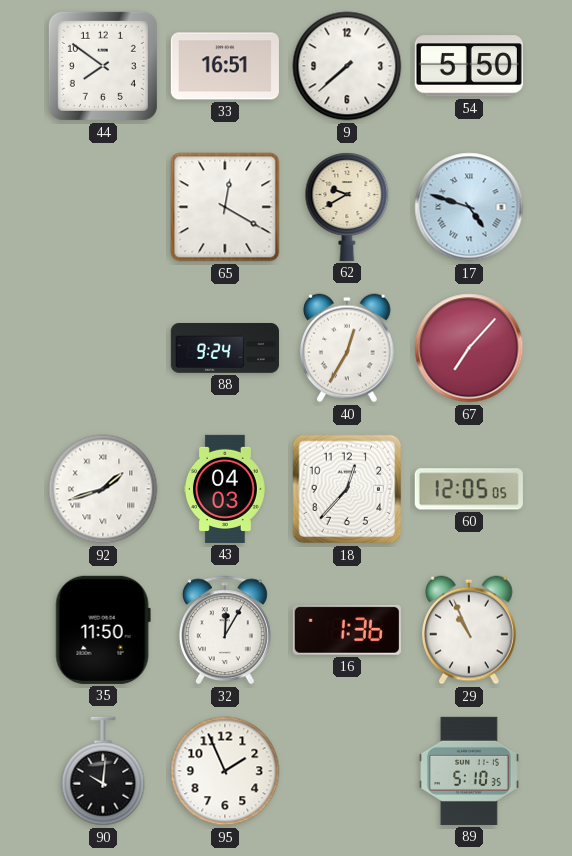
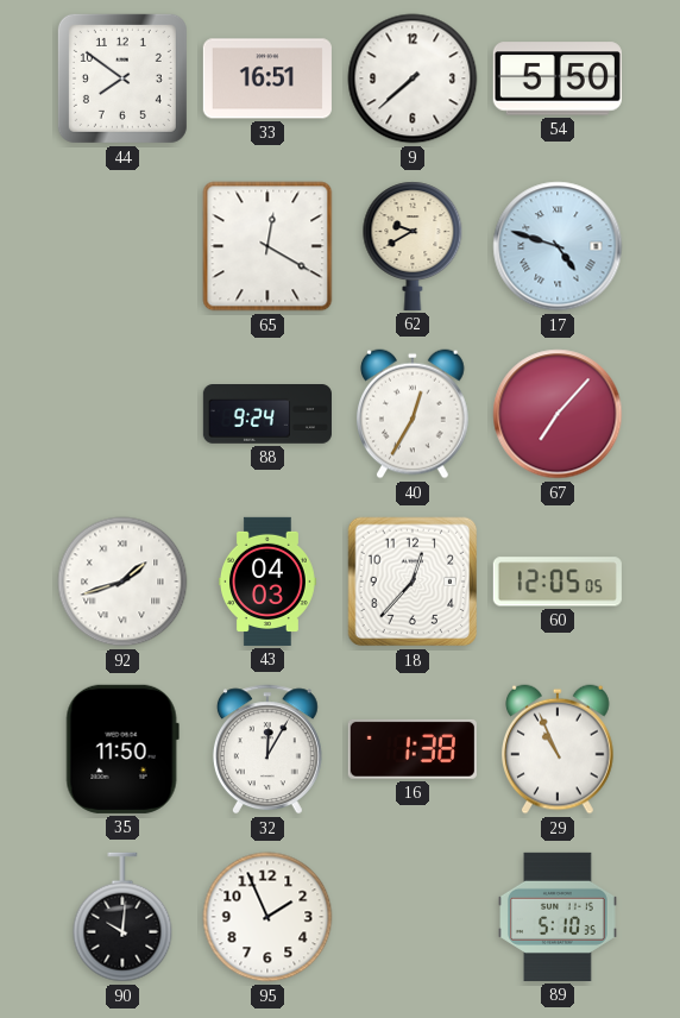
16: 1:36 -> 1:38 (413, 749)
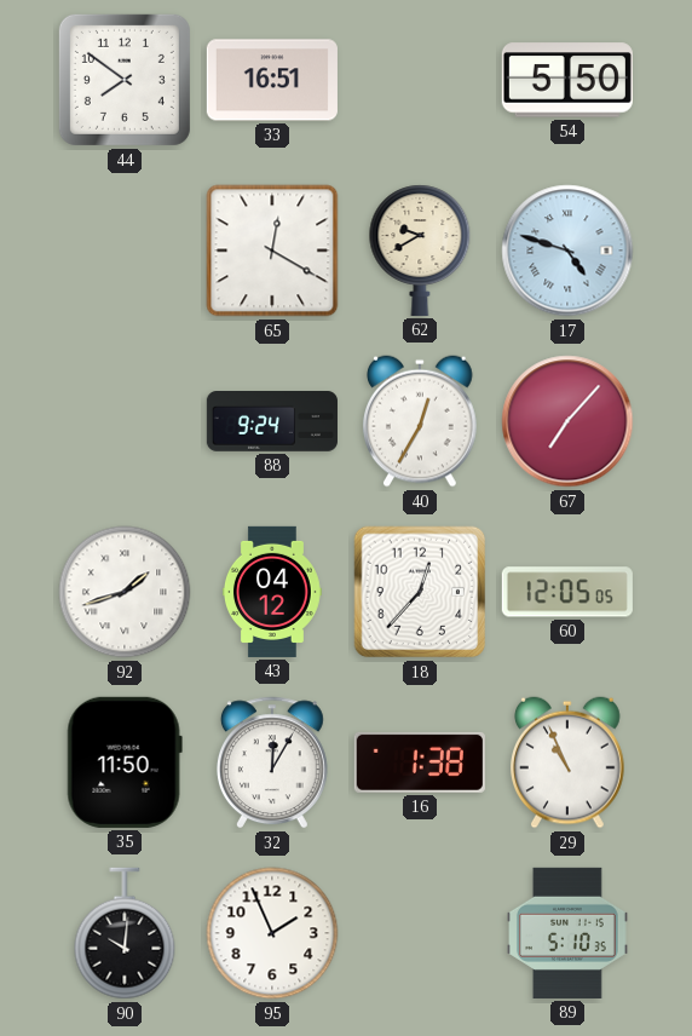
9: 7:38 -> none (413, 78)
43: 04:03 -> 04:12 (273, 592)
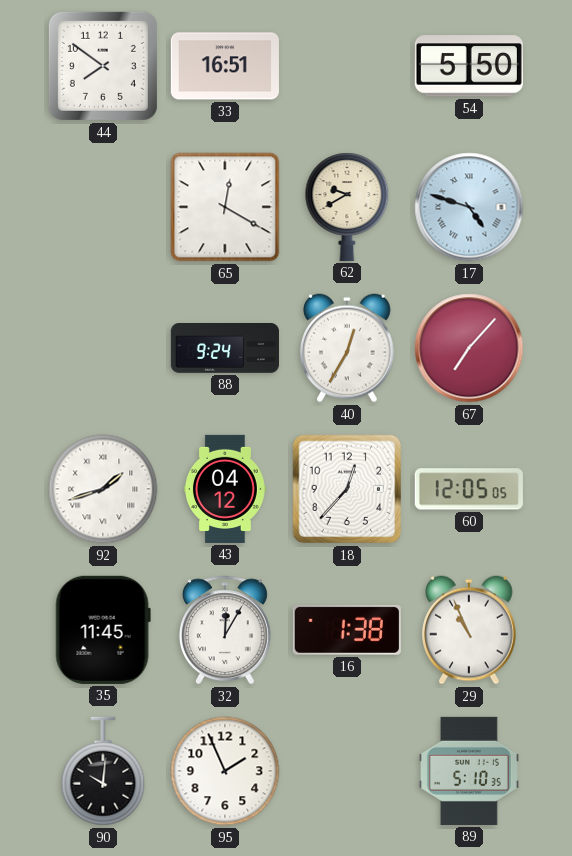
35: 11:50 -> 11:45 (103, 630)
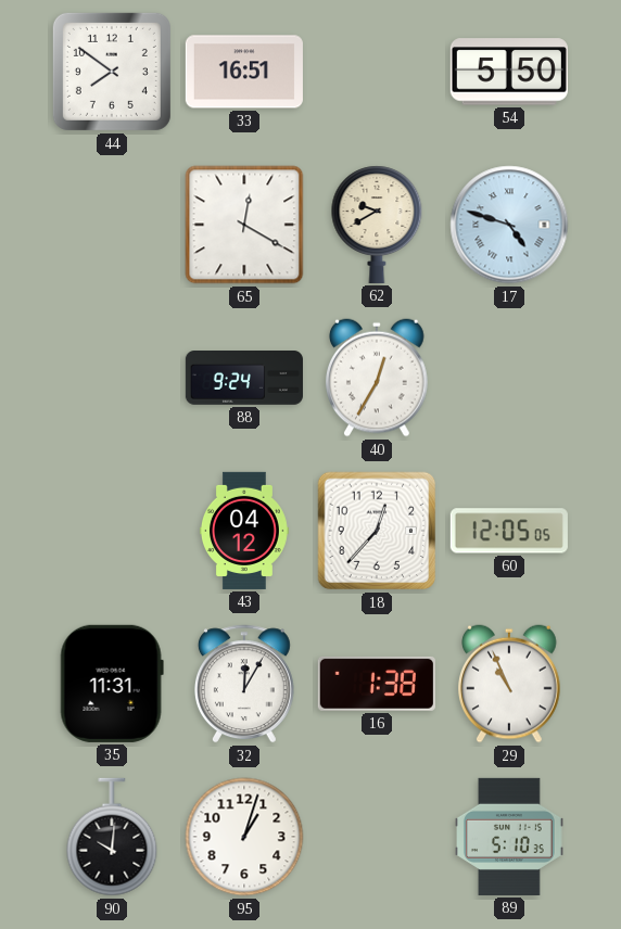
67: 7:07 -> none (469, 348)
92: 1:42 -> none (103, 489)
35: 11:45 -> 11:31 (112, 684)
95: 1:56 -> 1:03 (244, 837)
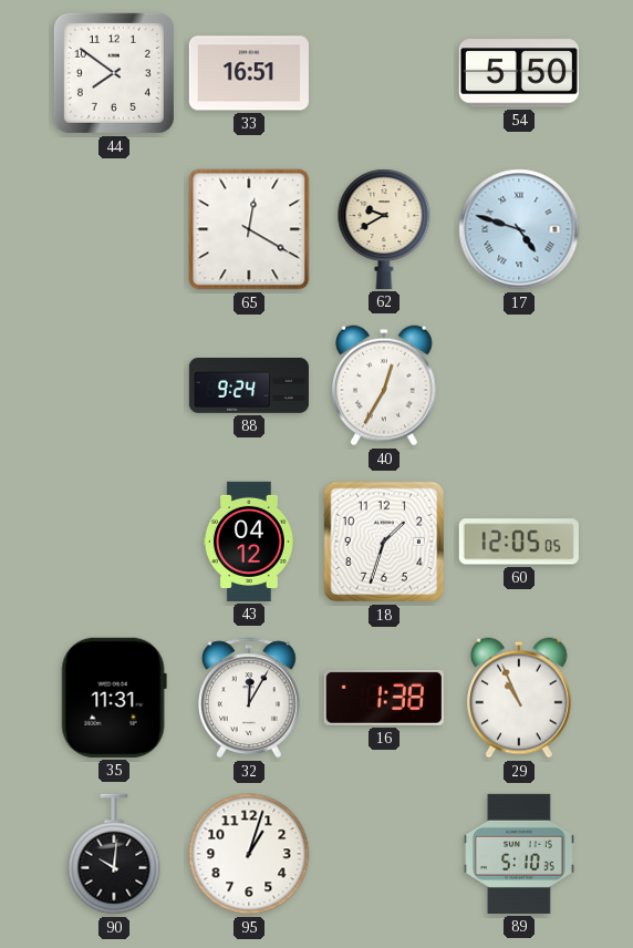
18: 12:37 -> 1:33 (384, 542)
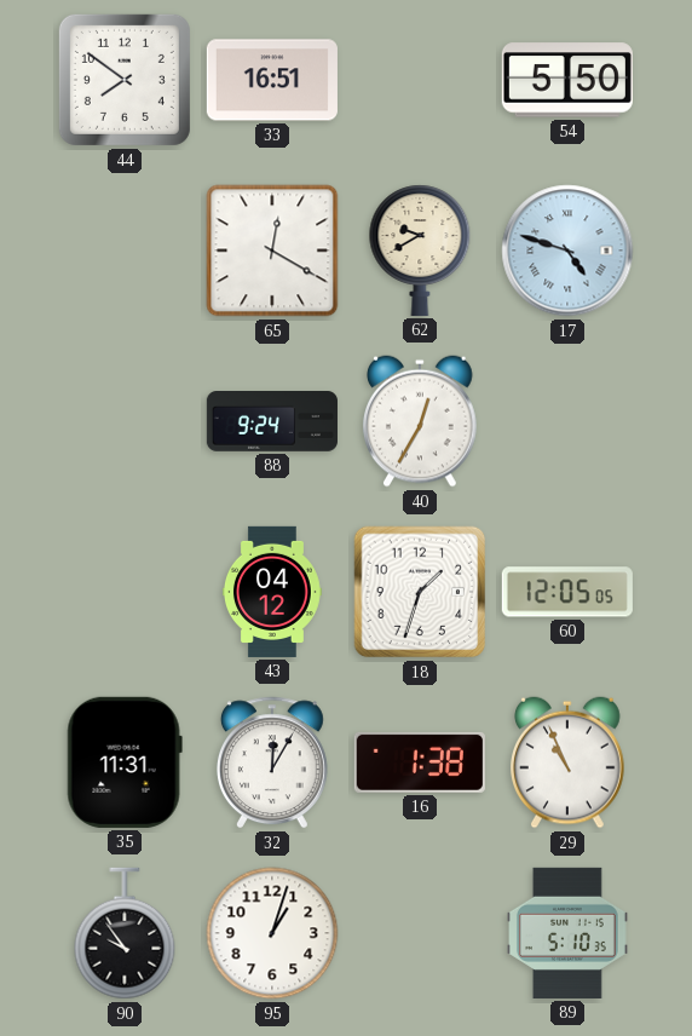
90: 10:01 -> 9:54 (125, 933)
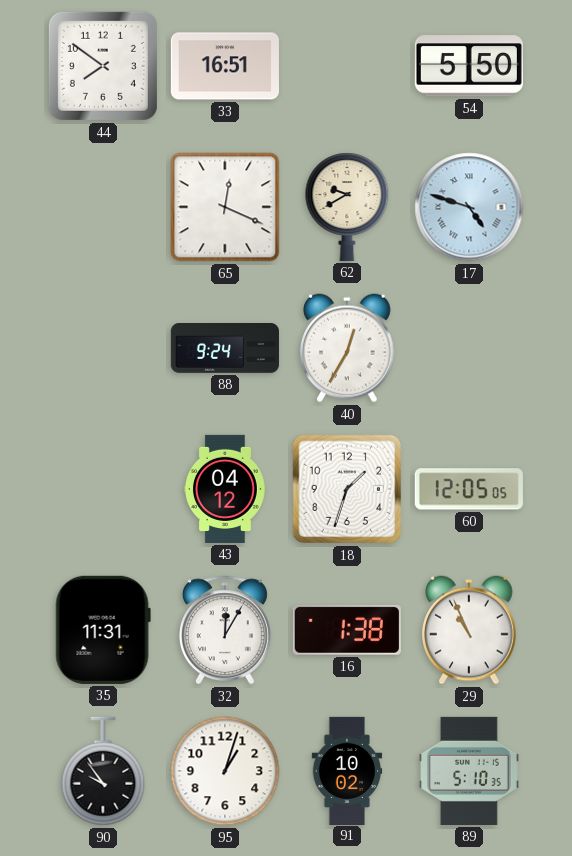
65: 12:20 -> 12:19 (225, 207)
91: none -> 10:02 (347, 770)
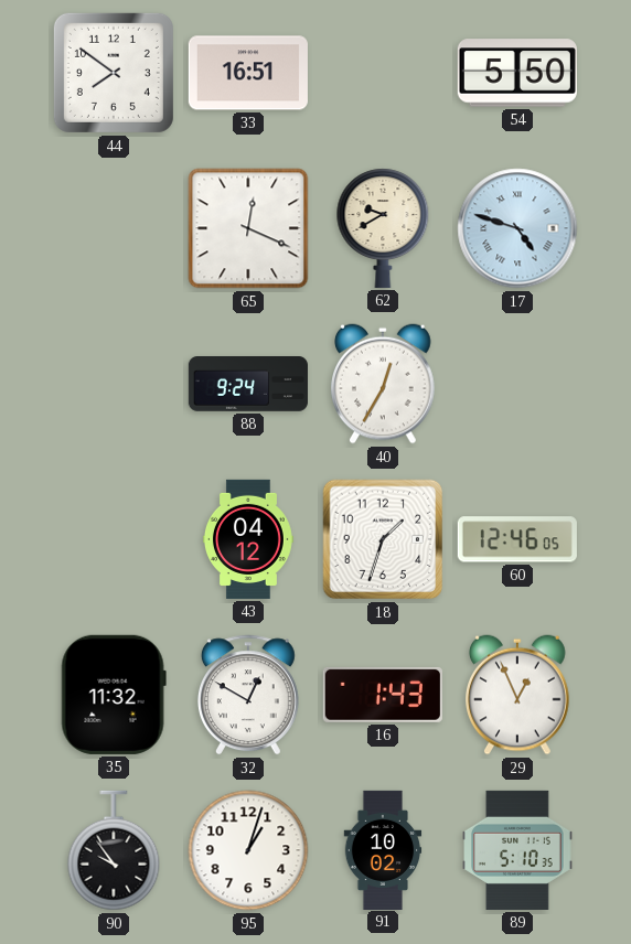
60: 12:05 -> 12:46 (517, 539)
35: 11:31 -> 11:32 (114, 695)
32: 12:05 -> 12:50 (248, 695)
16: 1:38 -> 1:43 (383, 695)
29: 10:56 -> 12:56 (518, 695)
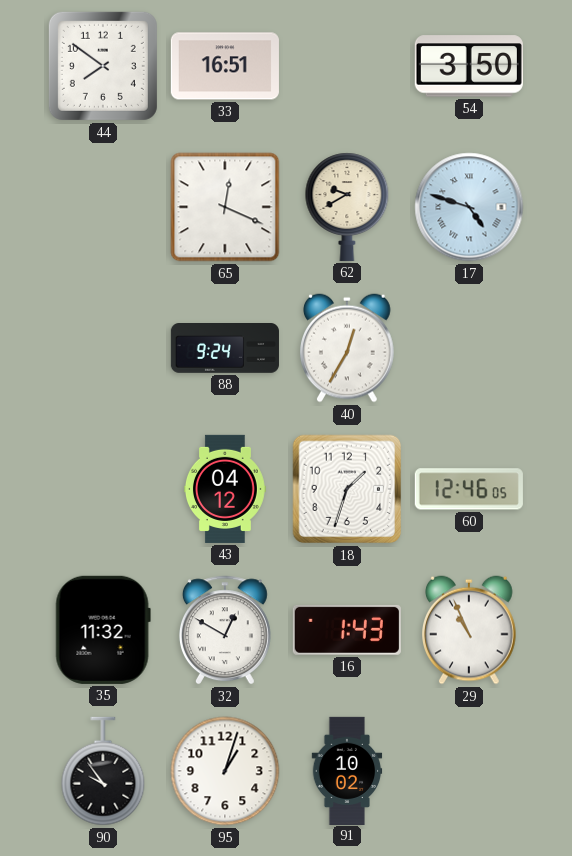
54: 5:50 -> 3:50 (469, 66)
29: 12:56 -> 10:56 (470, 630)
89: 5:10 -> none (518, 850)
